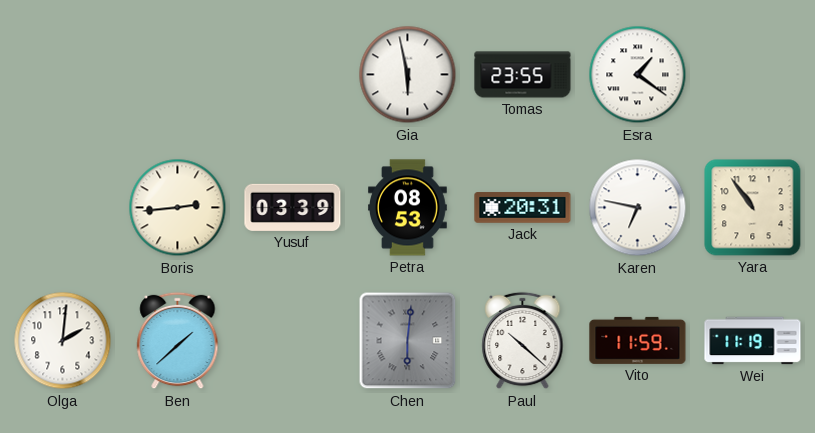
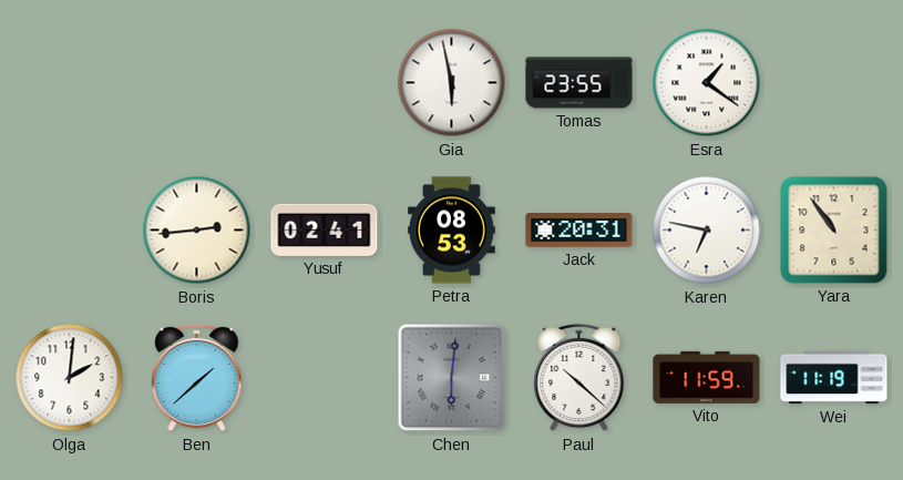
Yusuf: 03:39 -> 02:41 (325, 229)
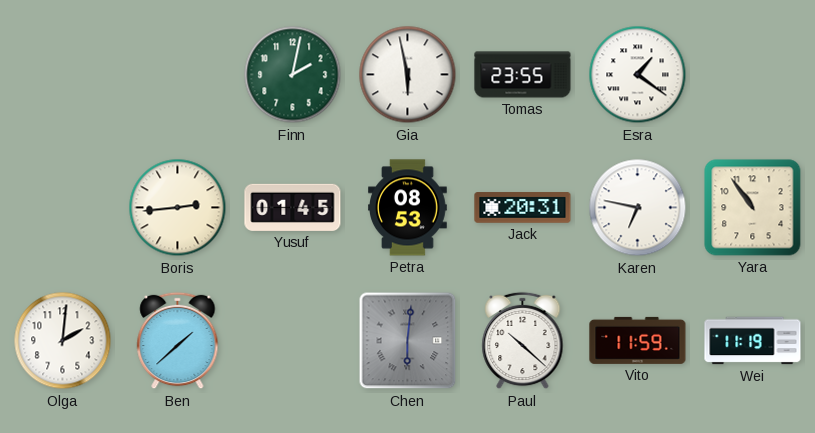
Finn: none -> 2:02 (293, 75)
Yusuf: 02:41 -> 01:45 (293, 207)
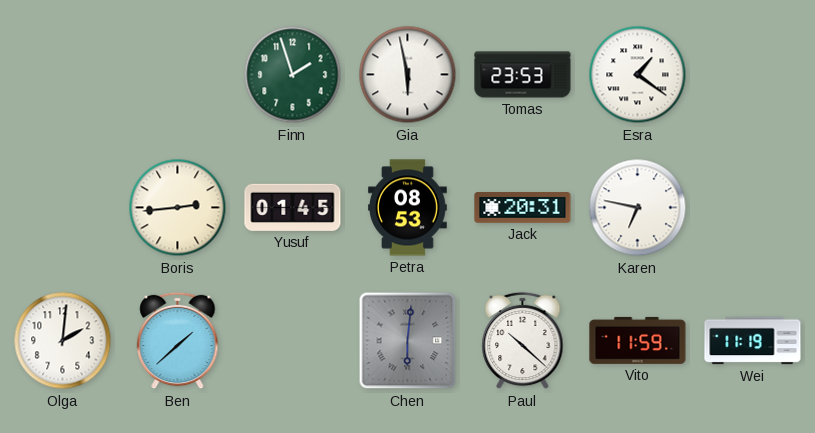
Finn: 2:02 -> 1:57 (293, 75)
Tomas: 23:55 -> 23:53 (523, 75)
Yara: 10:54 -> none (753, 208)
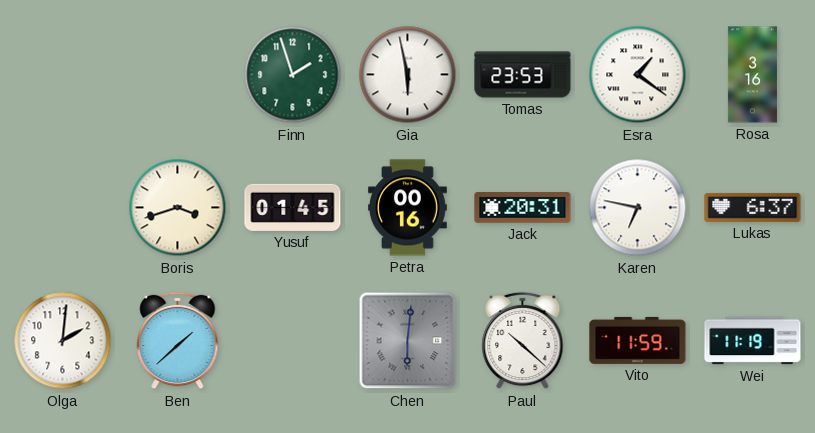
Rosa: none -> 3:16 (752, 75)
Boris: 2:44 -> 3:42 (178, 208)
Petra: 08:53 -> 00:16 (408, 208)
Lukas: none -> 6:37 (753, 207)
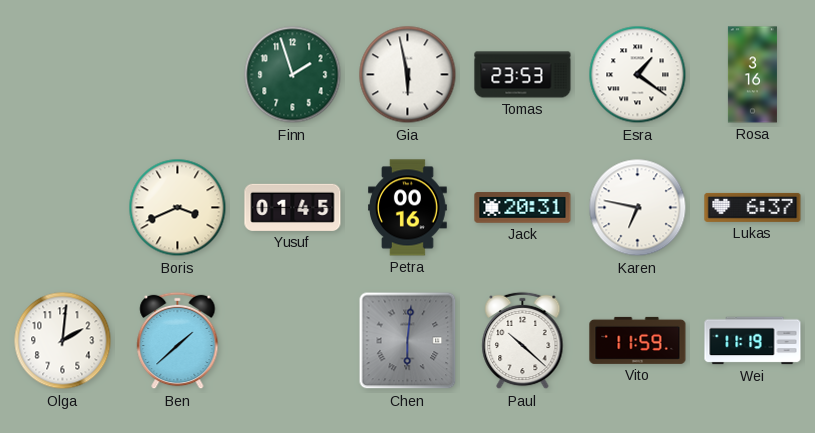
Boris: 3:42 -> 3:41 (178, 208)
